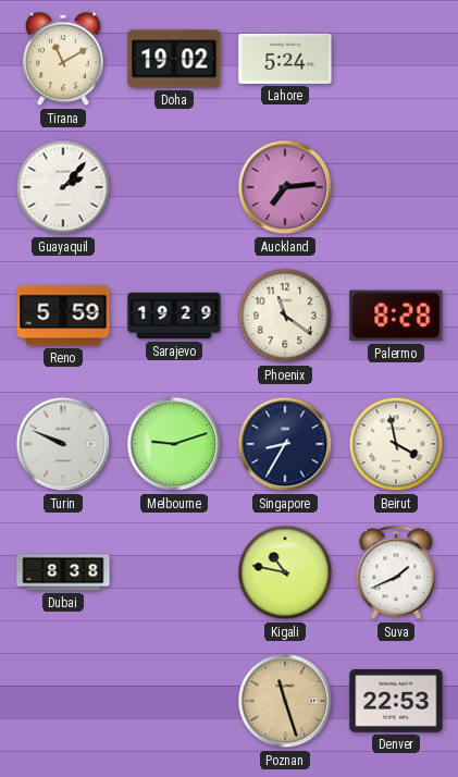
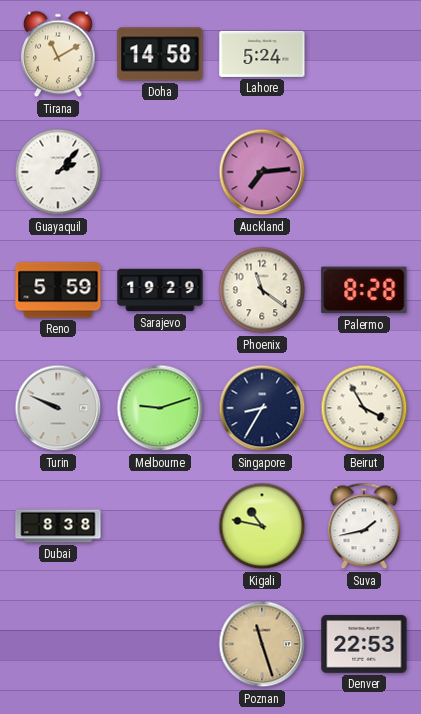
Doha: 19:02 -> 14:58 (160, 54)
Beirut: 3:58 -> 3:55 (364, 408)
Suva: 1:41 -> 1:43 (364, 526)
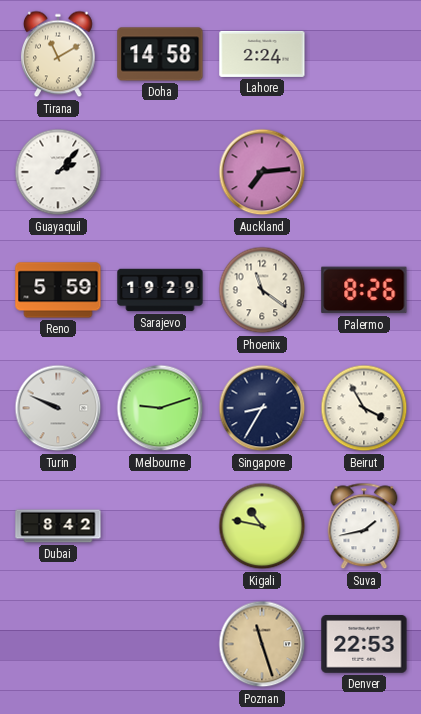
Lahore: 5:24 -> 2:24 (262, 54)
Palermo: 8:28 -> 8:26 (364, 290)
Dubai: 8:38 -> 8:42 (58, 526)
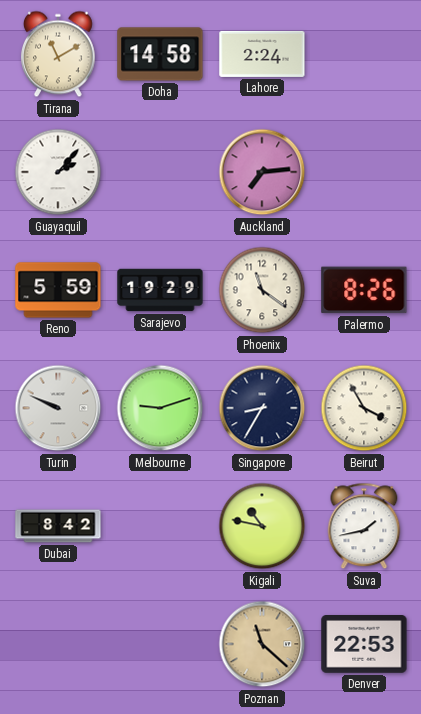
Poznan: 11:27 -> 11:22 (262, 644)
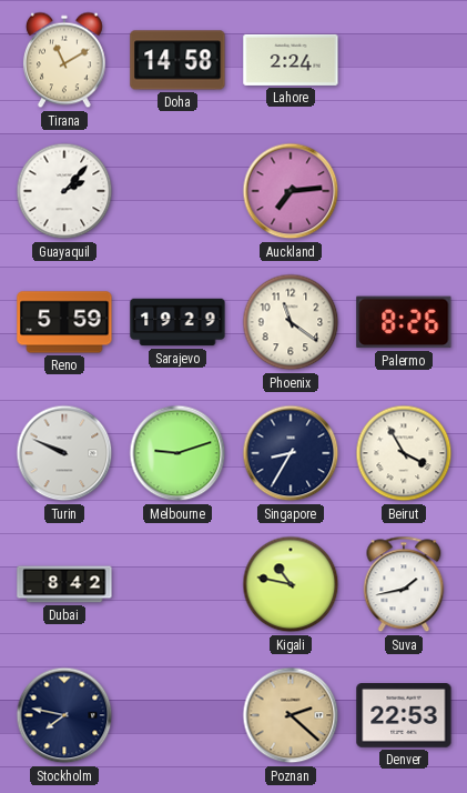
Stockholm: none -> 7:47 (64, 715)
Poznan: 11:22 -> 2:22 (291, 715)
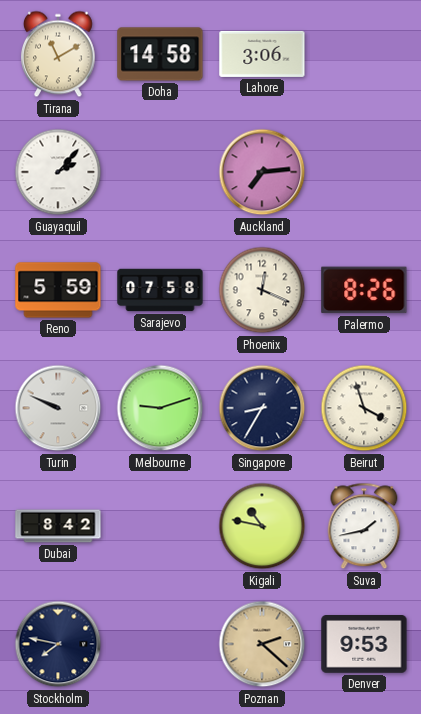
Lahore: 2:24 -> 3:06 (262, 54)
Sarajevo: 19:29 -> 07:58 (160, 290)
Phoenix: 11:21 -> 12:19 (262, 290)
Beirut: 3:55 -> 3:57 (364, 408)
Denver: 22:53 -> 9:53 (364, 645)
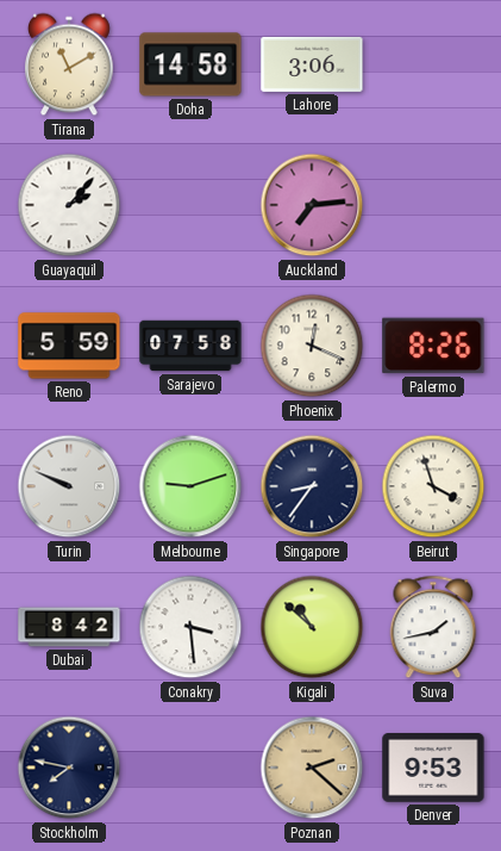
Singapore: 8:35 -> 8:36 (312, 486)
Conakry: none -> 3:29 (190, 627)
Kigali: 10:47 -> 10:52 (312, 627)
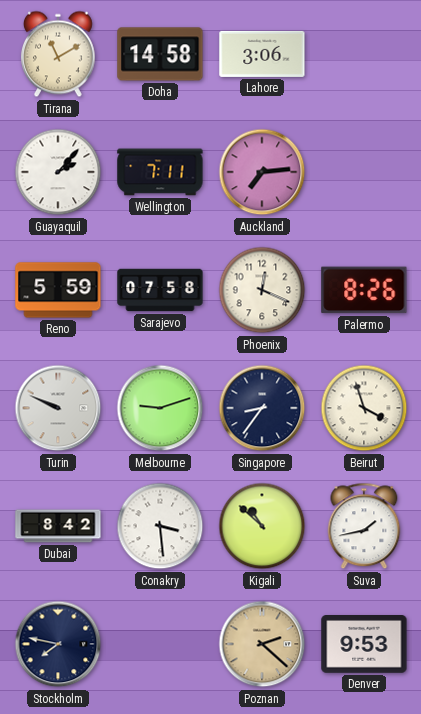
Wellington: none -> 7:11 (160, 172)
